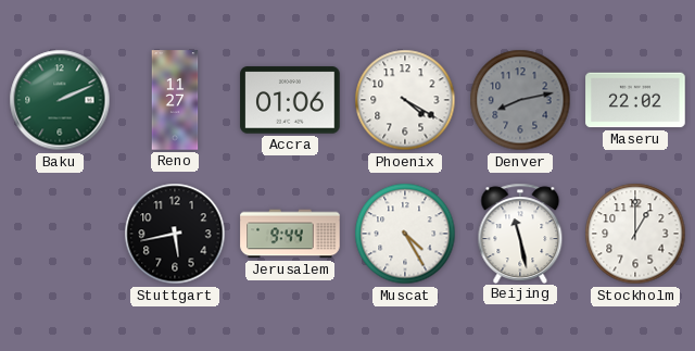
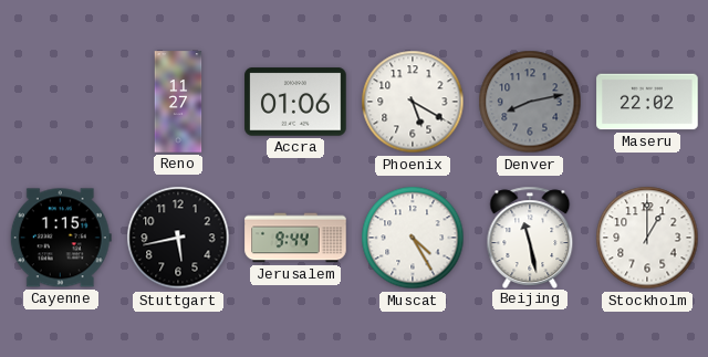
Baku: 2:11 -> none (60, 100)
Phoenix: 4:20 -> 5:20 (413, 102)
Cayenne: none -> 1:15 (61, 238)
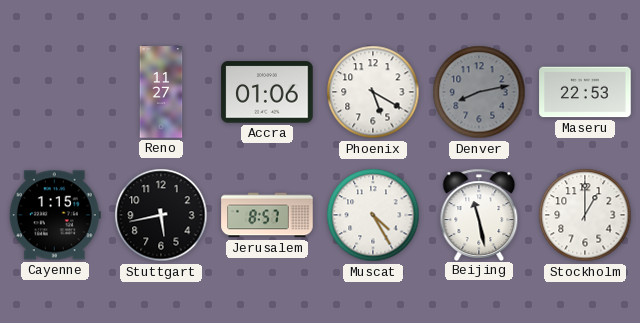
Maseru: 22:02 -> 22:53 (585, 92)
Jerusalem: 9:44 -> 8:57 (267, 215)
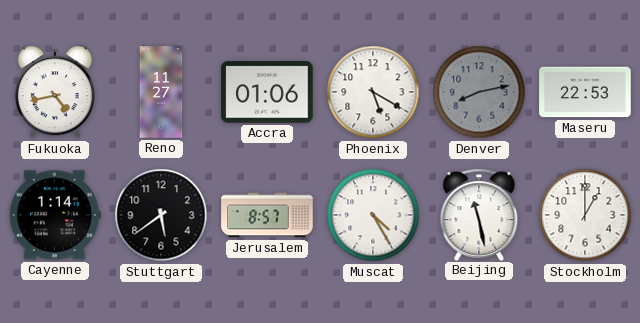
Fukuoka: none -> 4:43 (55, 92)
Cayenne: 1:15 -> 1:14 (55, 215)
Stuttgart: 5:43 -> 5:39 (161, 215)
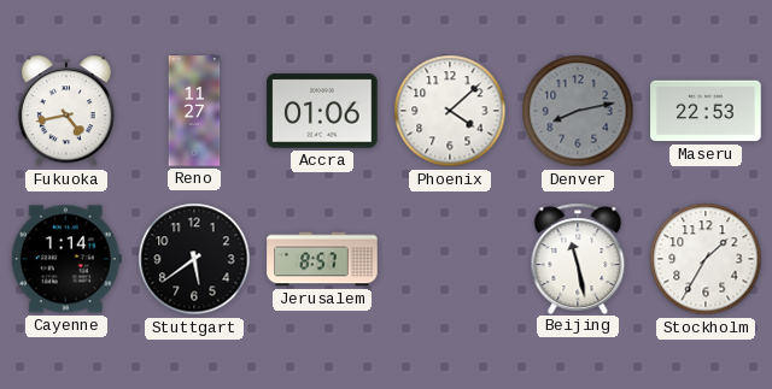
Phoenix: 5:20 -> 4:08 (450, 111)
Muscat: 4:25 -> none (373, 215)
Stockholm: 1:00 -> 1:35 (706, 259)
